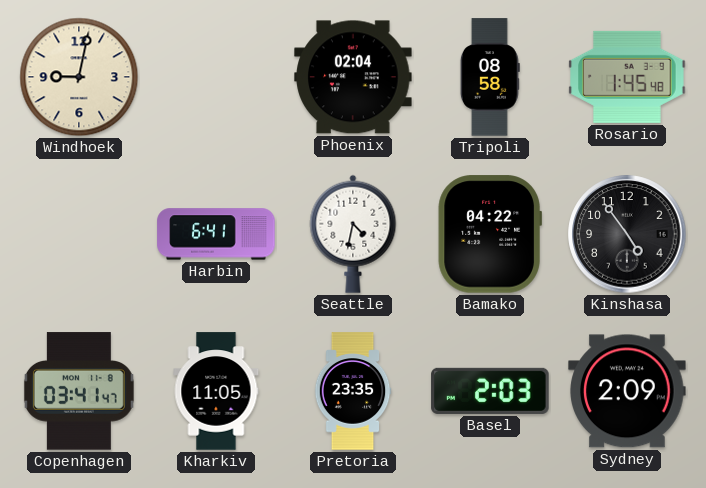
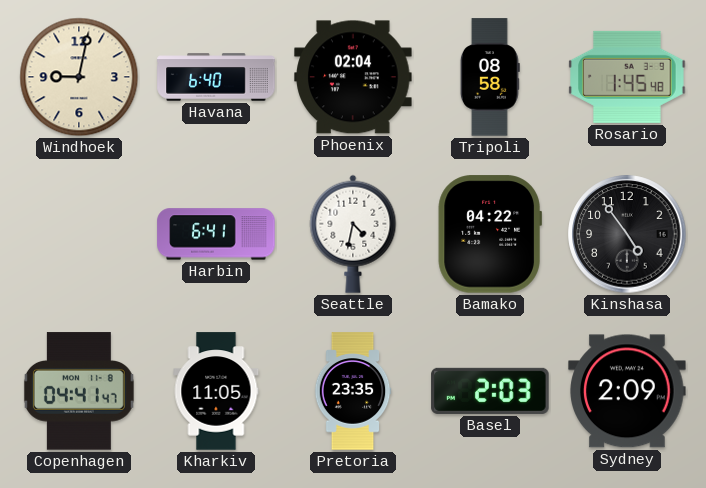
Havana: none -> 6:40 (216, 77)
Copenhagen: 03:41 -> 04:41 (79, 391)
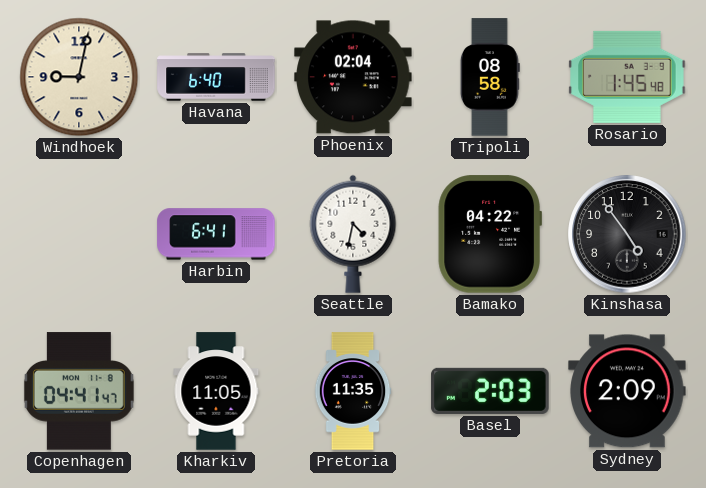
Pretoria: 23:35 -> 11:35 (353, 391)
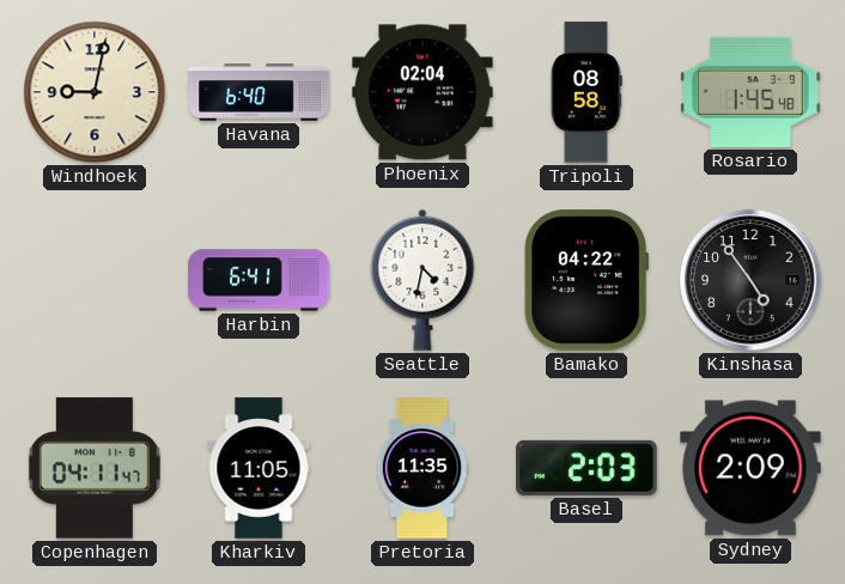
Copenhagen: 04:41 -> 04:11 (95, 468)
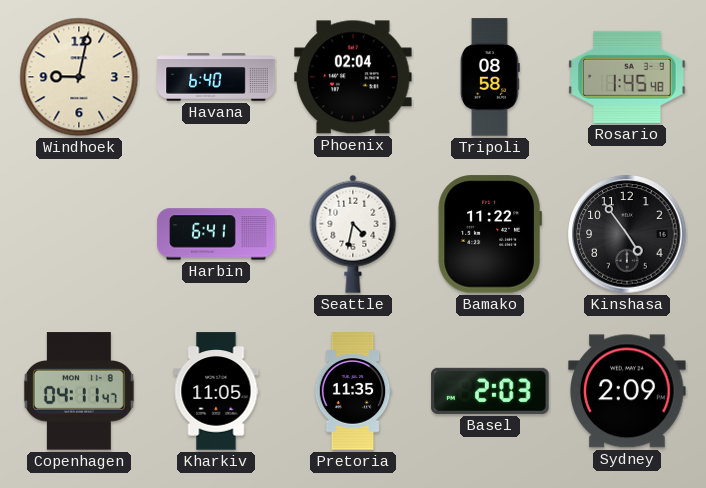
Bamako: 04:22 -> 11:22 (490, 234)
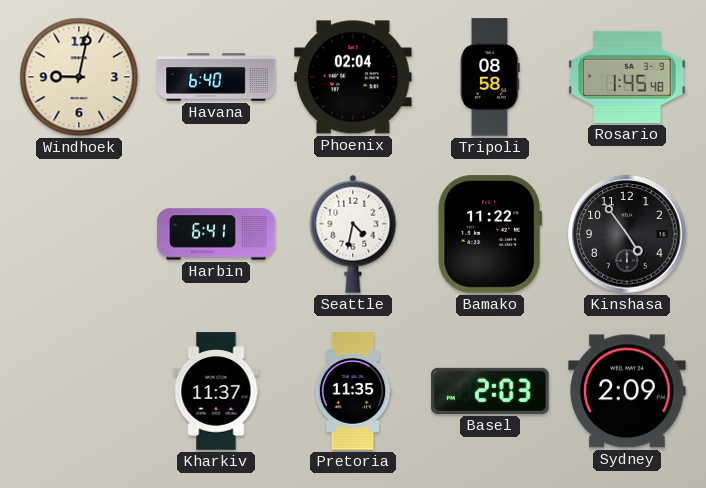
Copenhagen: 04:11 -> none (79, 391)
Kharkiv: 11:05 -> 11:37 (216, 391)
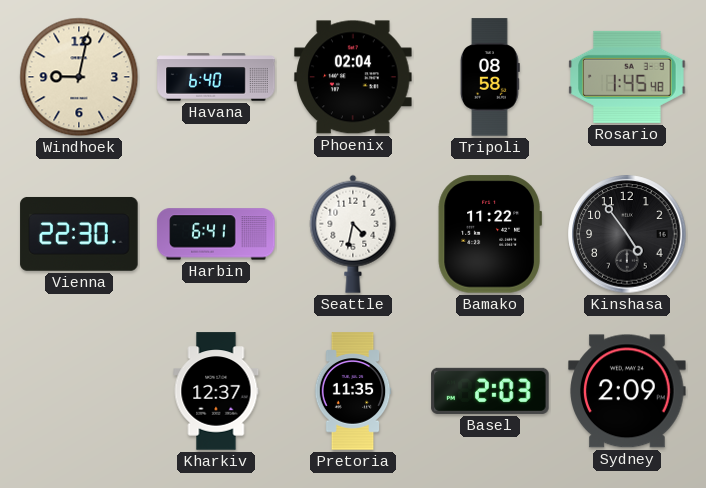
Vienna: none -> 22:30 (79, 234)
Kharkiv: 11:37 -> 12:37 (216, 391)
